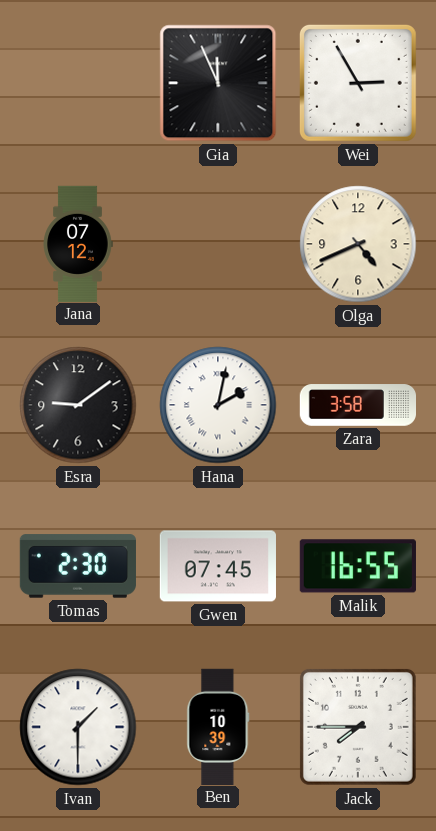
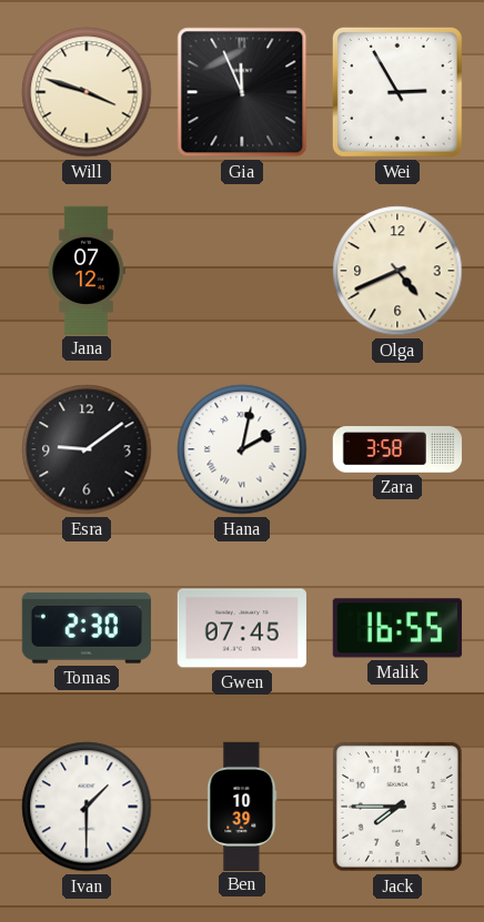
Will: none -> 3:48 (87, 92)
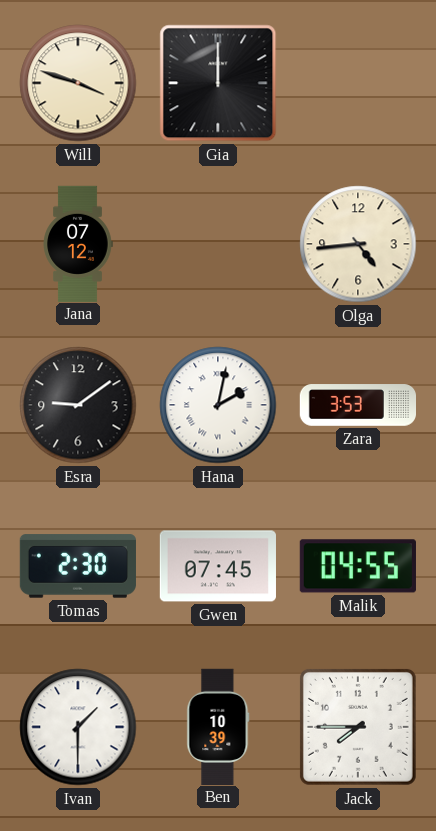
Gia: 11:56 -> 12:00 (218, 83)
Wei: 2:55 -> none (397, 92)
Olga: 4:41 -> 4:44 (358, 244)
Zara: 3:58 -> 3:53 (357, 405)
Malik: 16:55 -> 04:55 (358, 566)
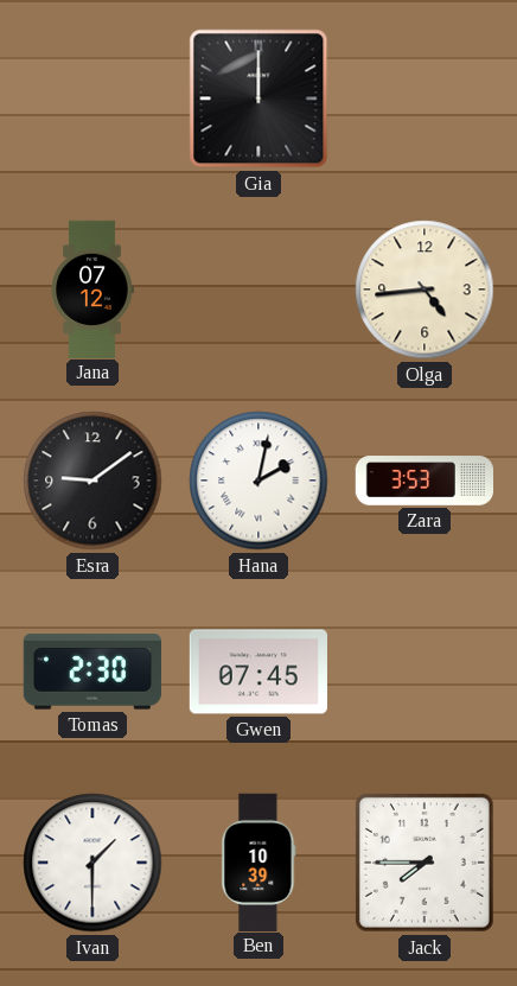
Will: 3:48 -> none (78, 83)
Malik: 04:55 -> none (358, 566)
